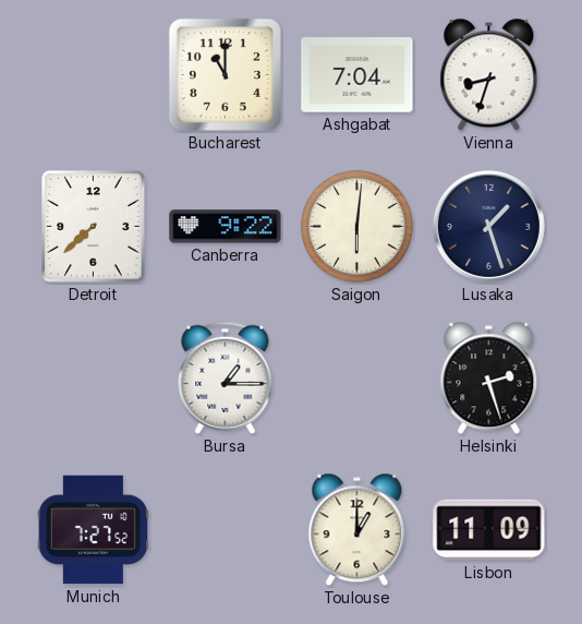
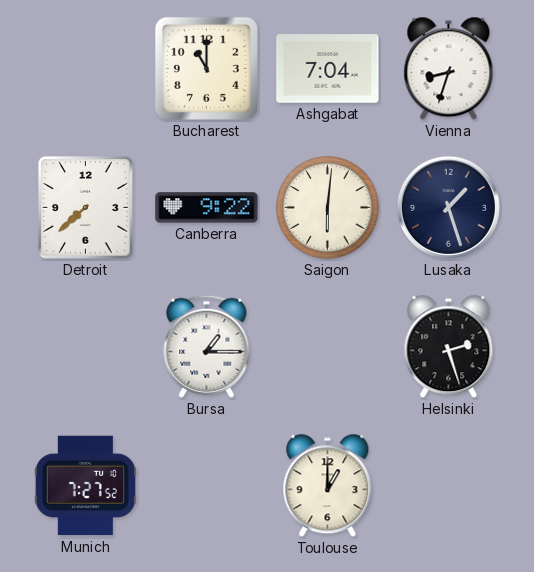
Lisbon: 11:09 -> none (489, 530)
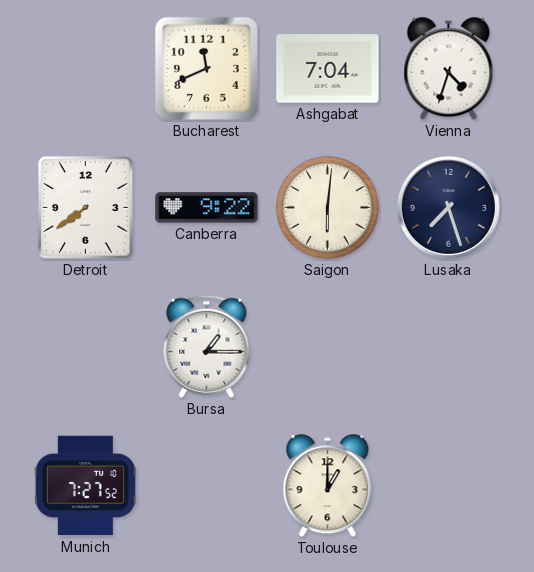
Bucharest: 11:00 -> 11:41 (206, 68)
Vienna: 8:33 -> 4:33 (449, 69)
Detroit: 7:38 -> 7:39 (86, 208)
Lusaka: 1:27 -> 7:27 (448, 207)
Helsinki: 2:27 -> none (449, 347)
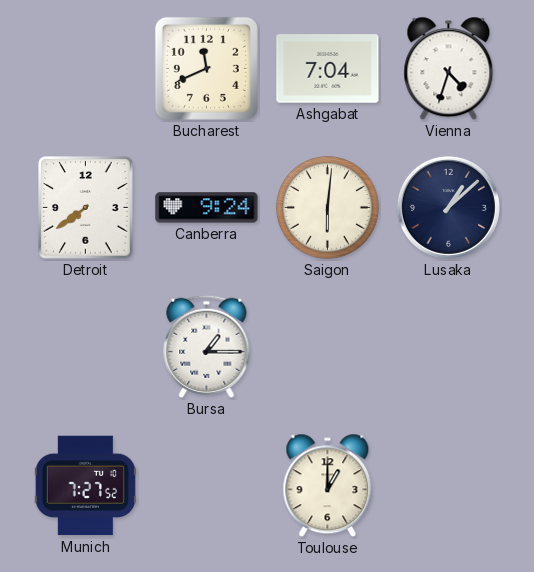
Canberra: 9:22 -> 9:24 (207, 208)
Lusaka: 7:27 -> 1:08 (448, 207)
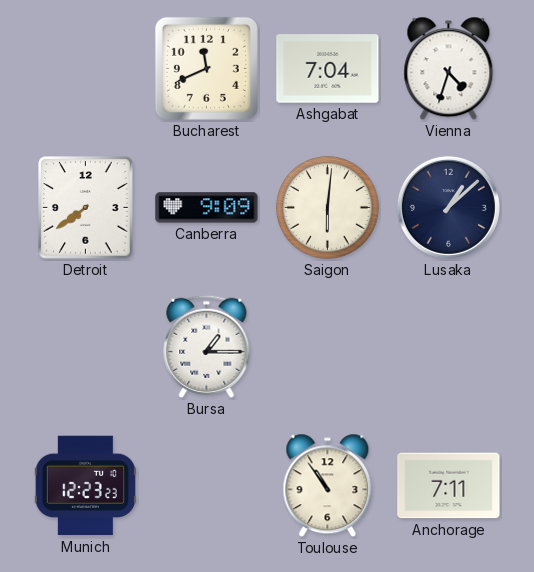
Canberra: 9:24 -> 9:09 (207, 208)
Munich: 7:27 -> 12:23 (85, 486)
Toulouse: 1:00 -> 10:54 (328, 486)
Anchorage: none -> 7:11 (449, 486)
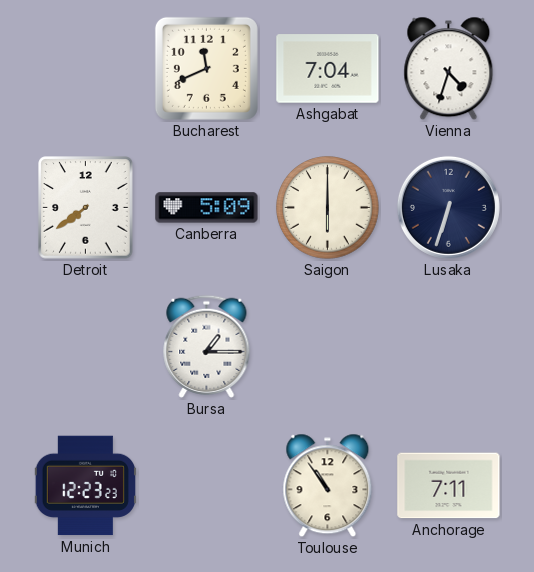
Canberra: 9:09 -> 5:09 (207, 208)
Saigon: 6:01 -> 6:00 (328, 208)
Lusaka: 1:08 -> 6:33 (448, 207)
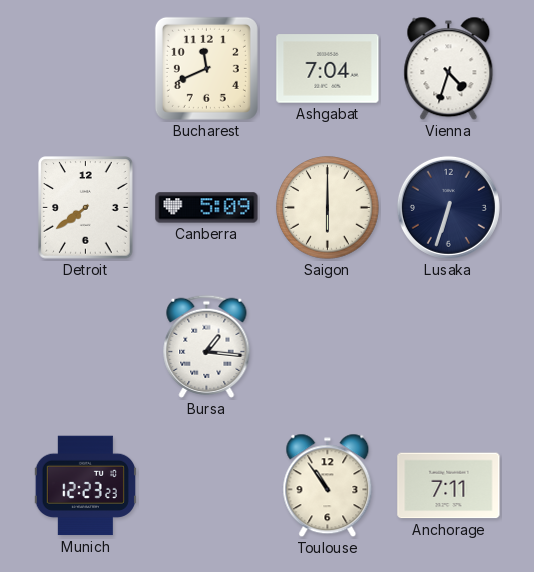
Bursa: 1:15 -> 1:16 (207, 346)
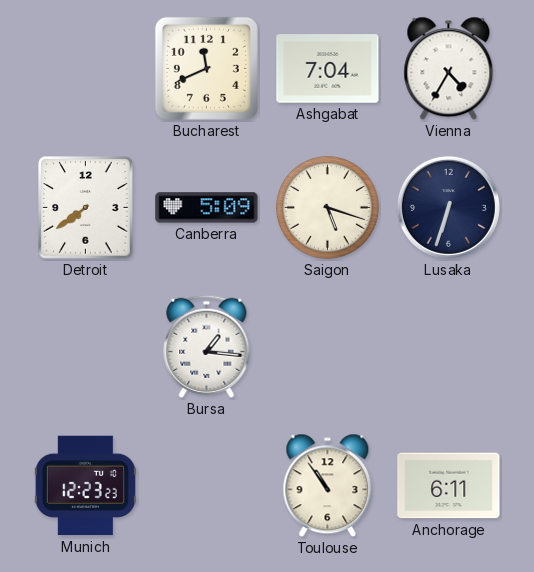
Vienna: 4:33 -> 4:35 (449, 69)
Saigon: 6:00 -> 5:18 (328, 208)
Anchorage: 7:11 -> 6:11 (449, 486)
